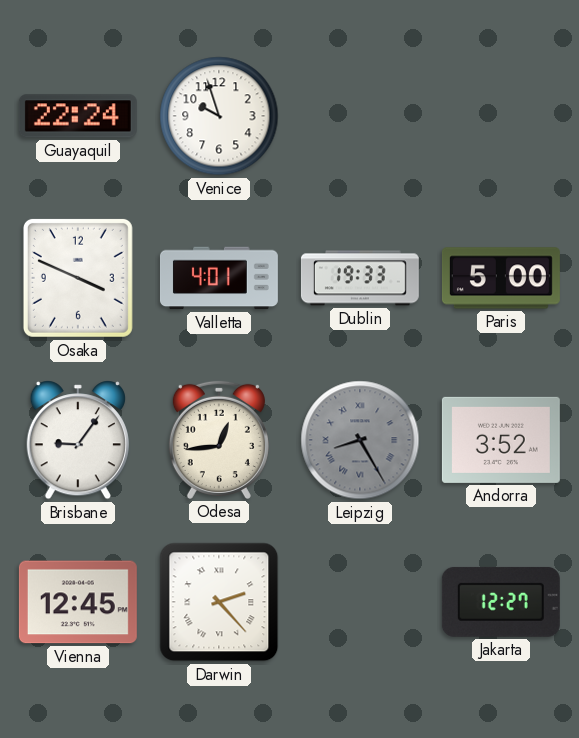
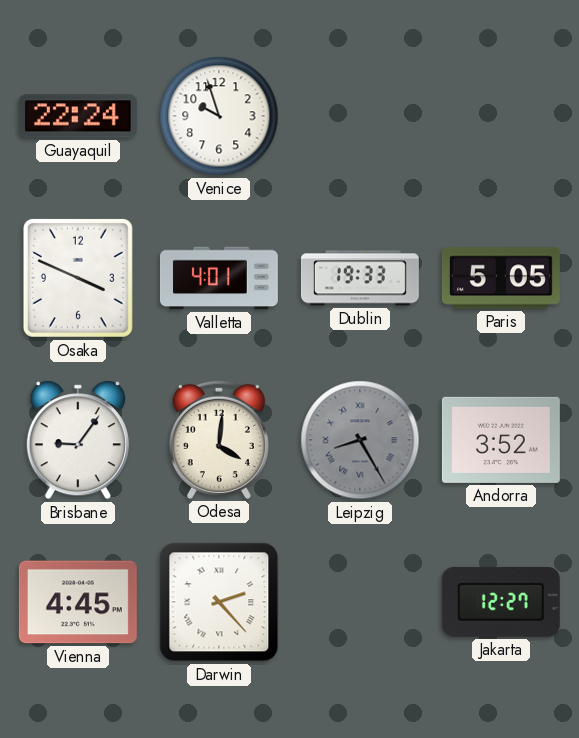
Paris: 5:00 -> 5:05 (501, 278)
Odesa: 12:44 -> 4:01 (219, 440)
Vienna: 12:45 -> 4:45 (78, 602)
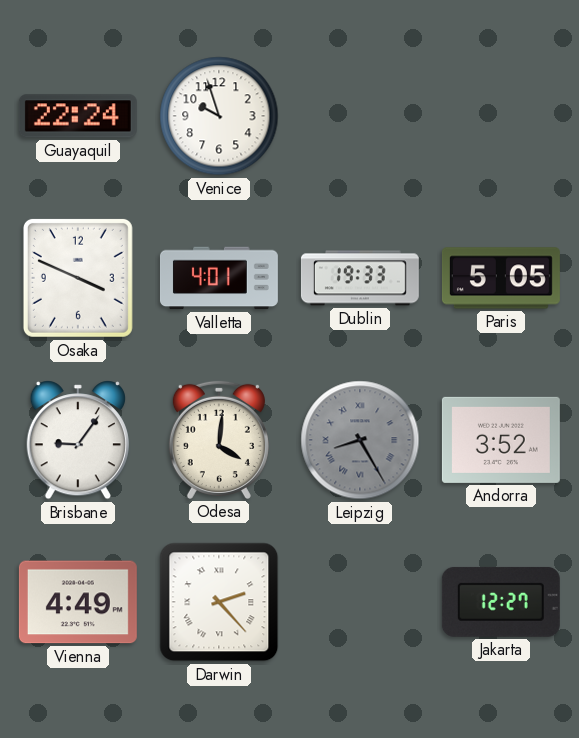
Vienna: 4:45 -> 4:49 (78, 602)
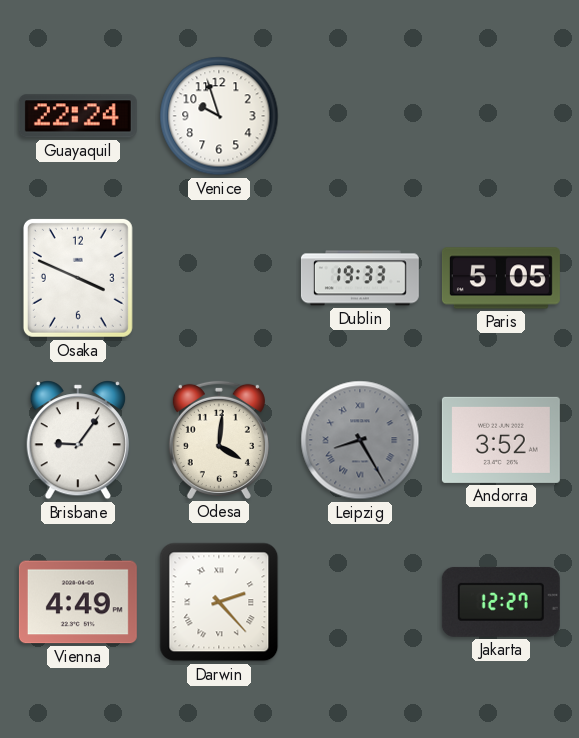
Valletta: 4:01 -> none (219, 278)
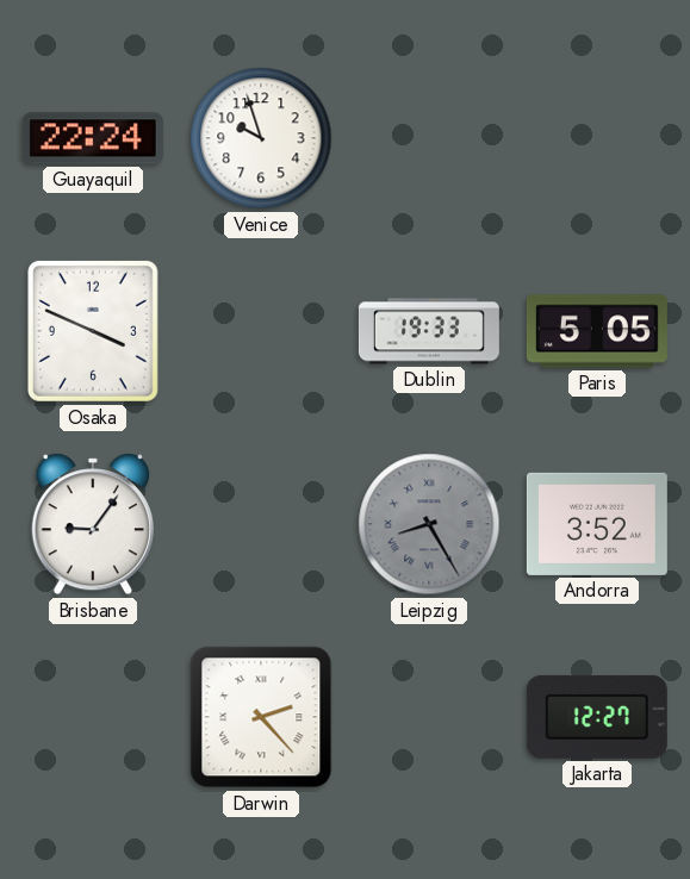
Odesa: 4:01 -> none (219, 440)
Vienna: 4:49 -> none (78, 602)
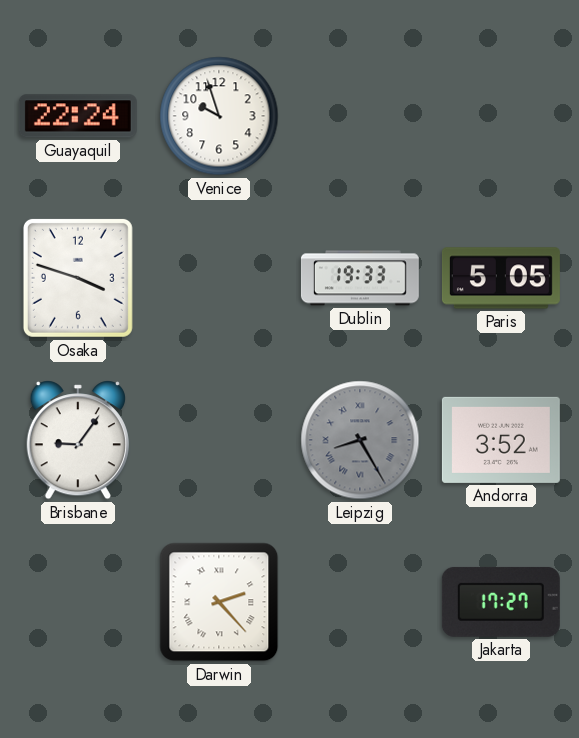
Osaka: 3:49 -> 3:48 (78, 278)
Jakarta: 12:27 -> 17:27 (501, 602)
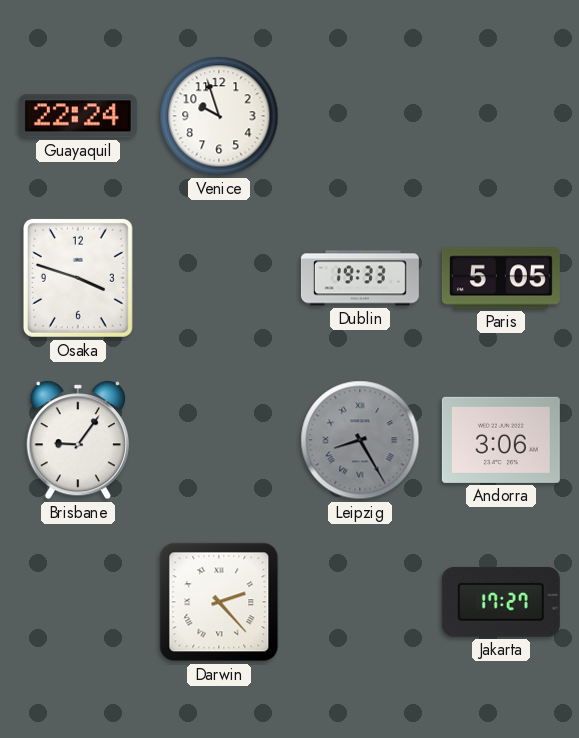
Andorra: 3:52 -> 3:06 (501, 440)
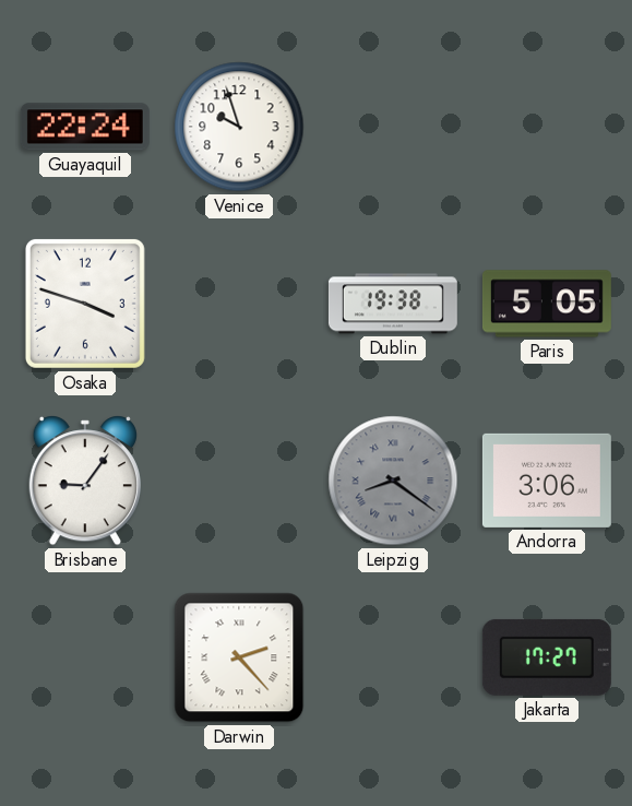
Dublin: 19:33 -> 19:38 (393, 304)
Leipzig: 8:25 -> 8:21 (393, 481)
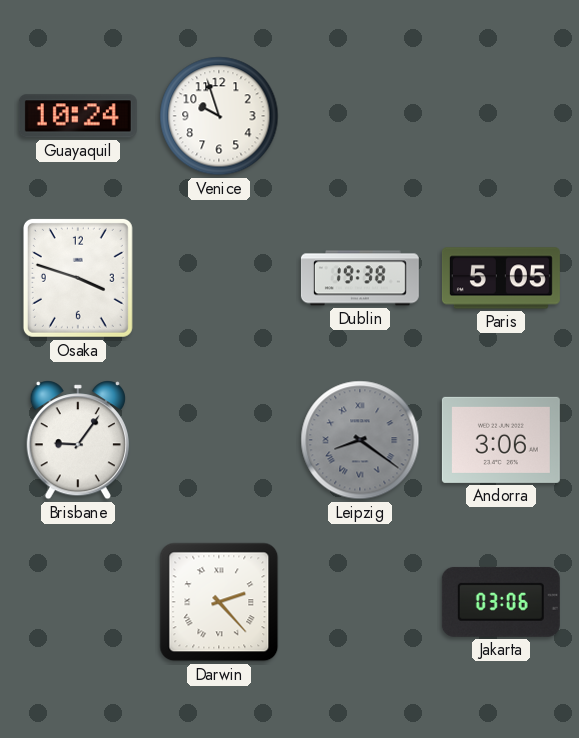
Guayaquil: 22:24 -> 10:24 (78, 116)
Jakarta: 17:27 -> 03:06 (501, 602)
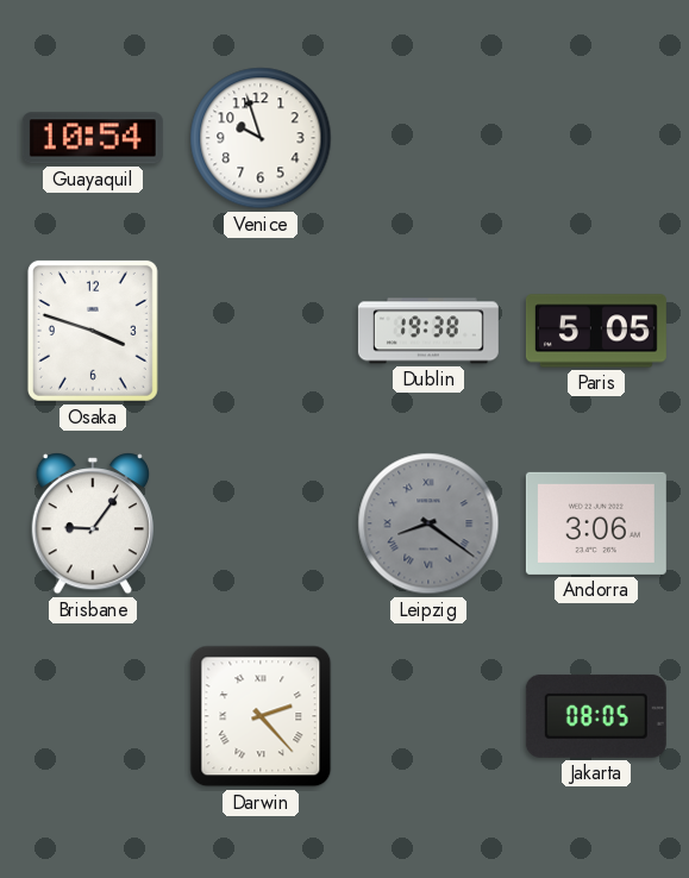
Guayaquil: 10:24 -> 10:54 (93, 138)
Jakarta: 03:06 -> 08:05 (596, 716)
